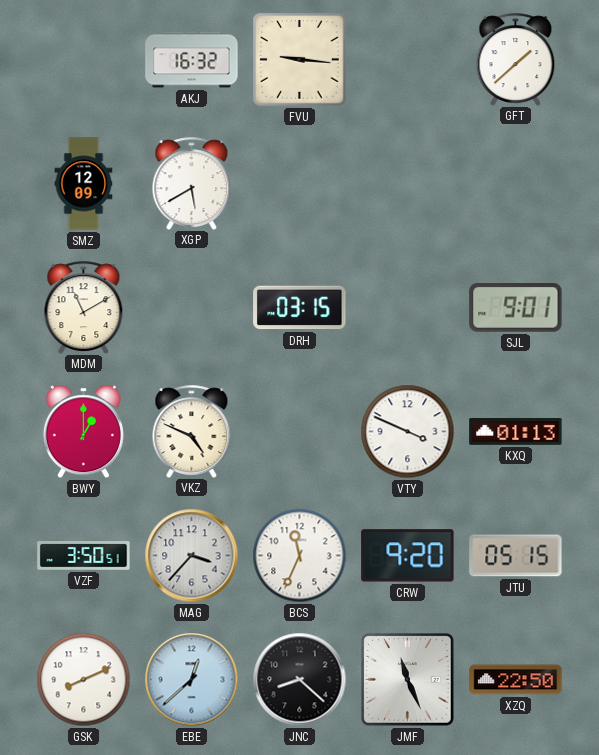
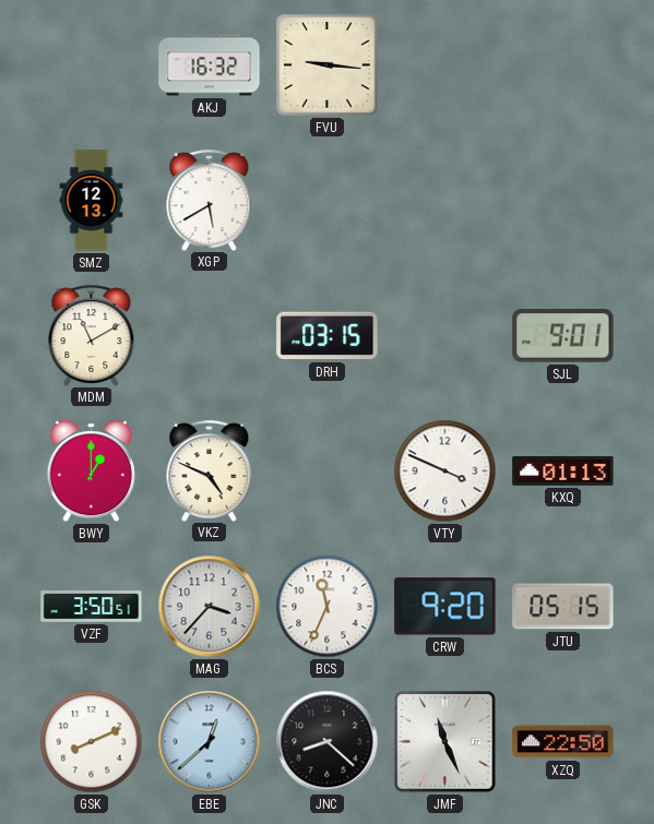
GFT: 1:38 -> none (516, 59)
SMZ: 12:09 -> 12:13 (92, 201)
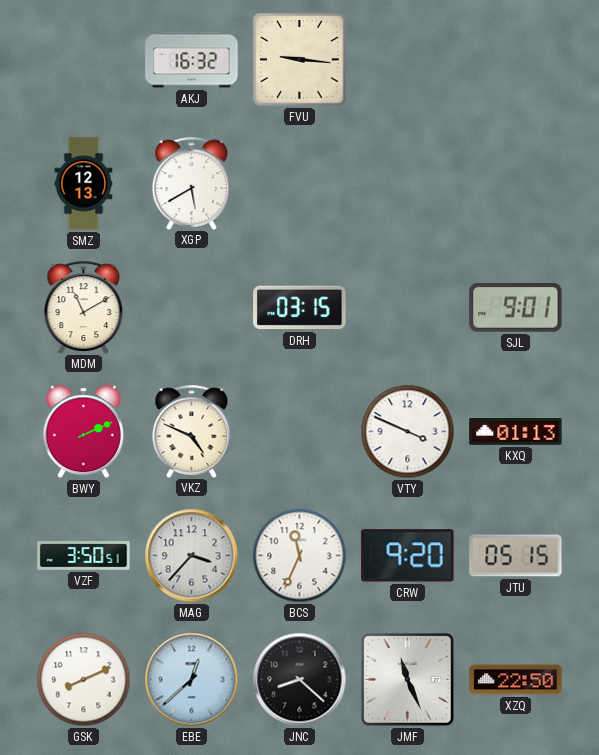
BWY: 1:00 -> 2:11 (83, 432)
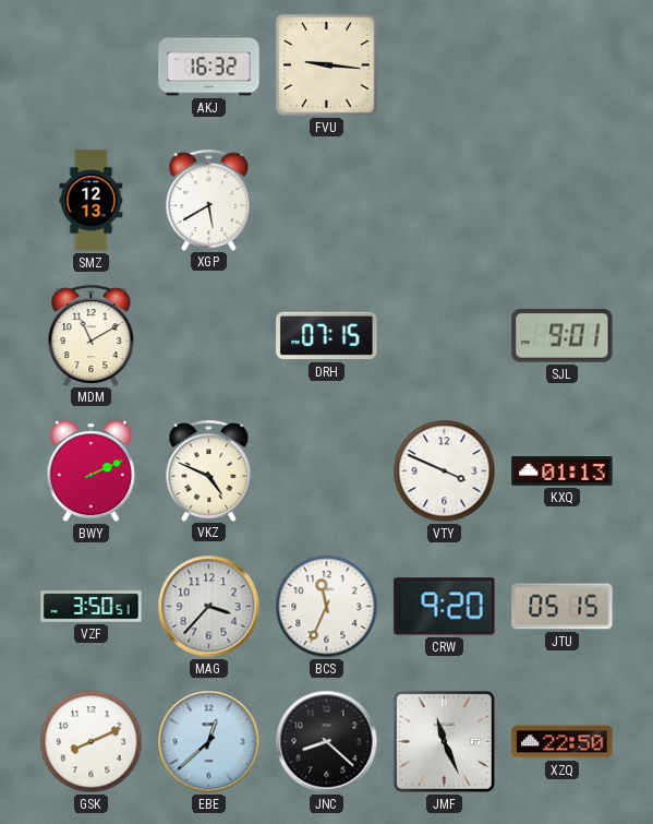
DRH: 03:15 -> 07:15 (327, 336)
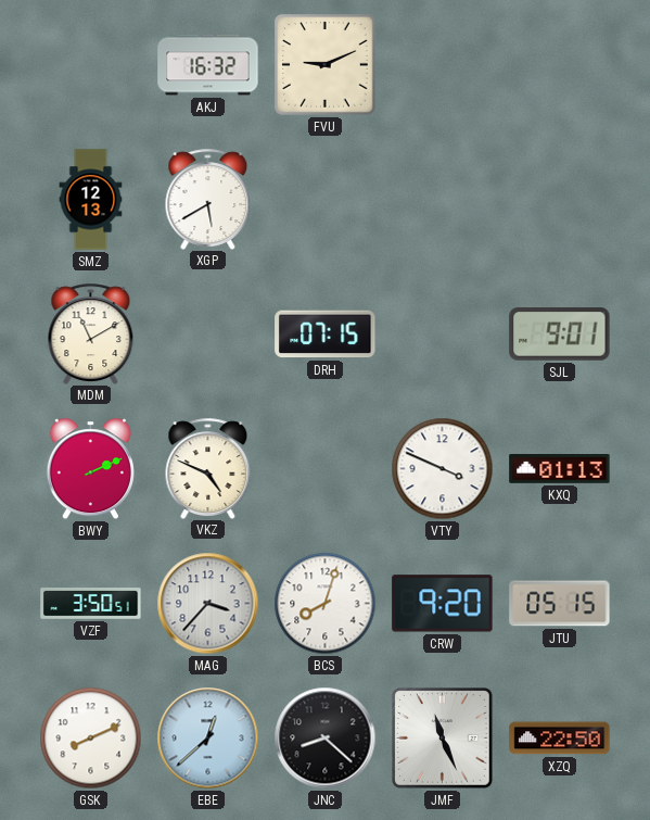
FVU: 9:16 -> 9:11 (326, 65)
BCS: 11:34 -> 8:03 (326, 604)
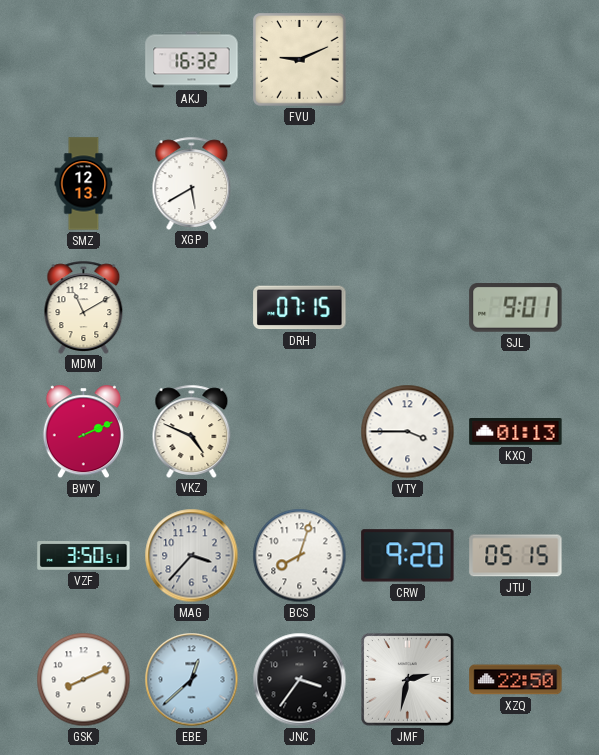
VTY: 3:49 -> 3:45 (408, 432)
JNC: 8:22 -> 3:36 (300, 680)
JMF: 11:26 -> 2:32 (408, 680)
